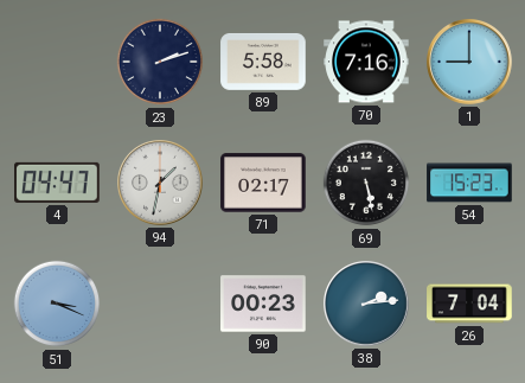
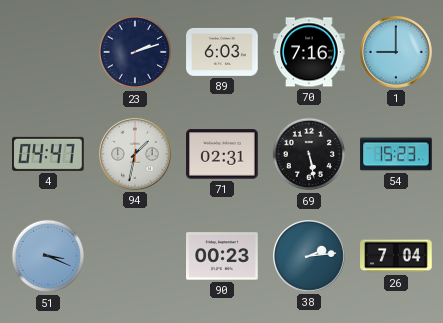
89: 5:58 -> 6:03 (222, 52)
71: 02:17 -> 02:31 (222, 154)
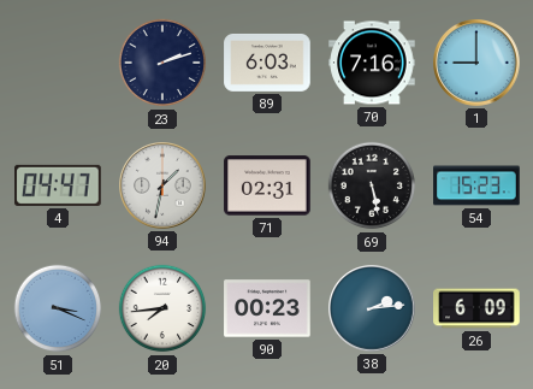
20: none -> 7:44 (162, 308)
26: 7:04 -> 6:09 (476, 308)
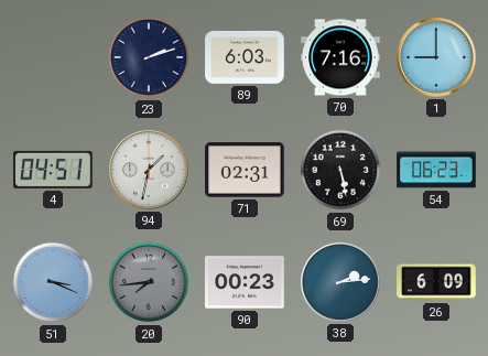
4: 04:47 -> 04:51 (53, 170)
54: 15:23 -> 06:23 (436, 170)
20 dial: white -> grey (149, 282)
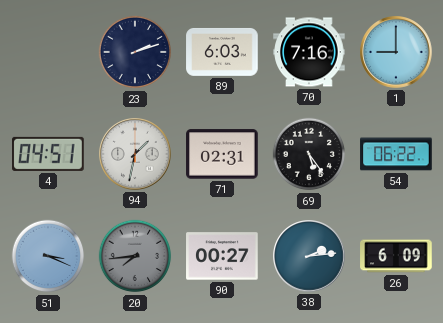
69: 5:28 -> 5:24 (309, 154)
54: 06:23 -> 06:22 (396, 154)
90: 00:23 -> 00:27 (222, 256)
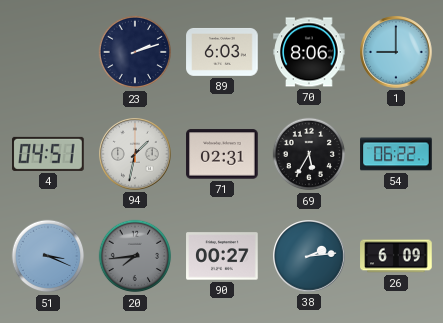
70: 7:16 -> 8:06 (309, 52)
69: 5:24 -> 5:35 (309, 154)
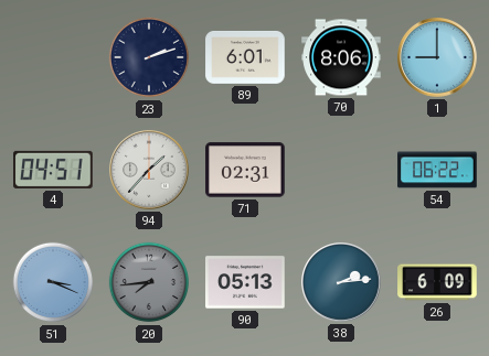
89: 6:03 -> 6:01 (245, 57)
94: 1:32 -> 1:37 (150, 171)
69: 5:35 -> none (309, 154)
90: 00:27 -> 05:13 (245, 282)
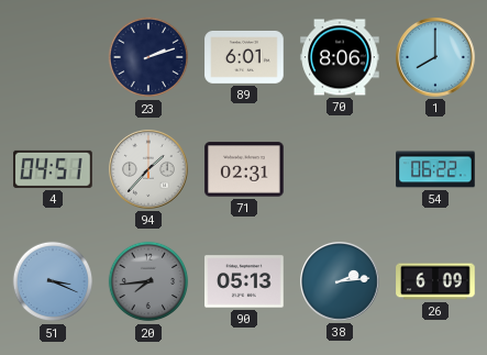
1: 9:00 -> 8:00 (436, 58)
